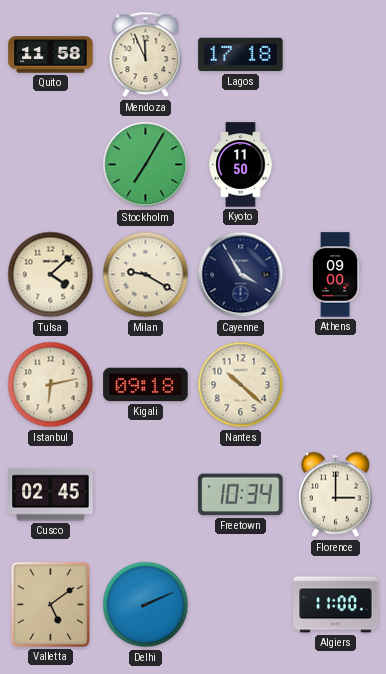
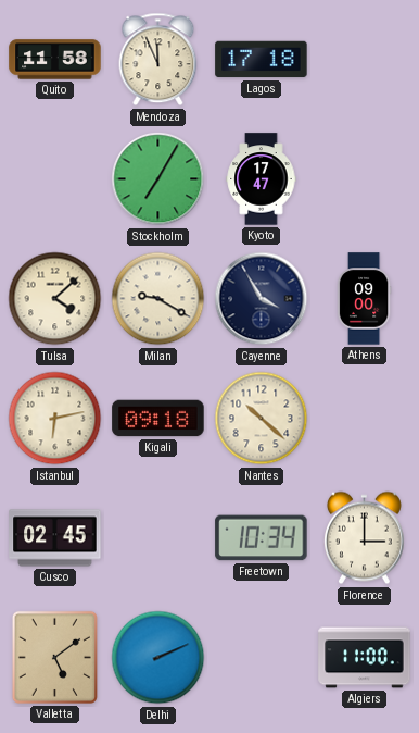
Kyoto: 11:50 -> 17:47 (262, 179)
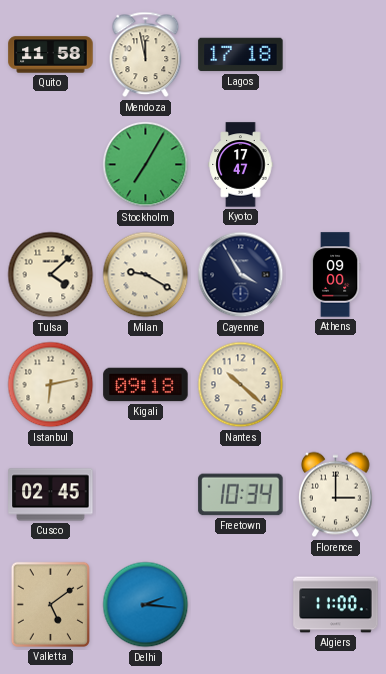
Mendoza: 11:56 -> 11:58 (146, 55)
Delhi: 2:11 -> 2:16 (146, 605)
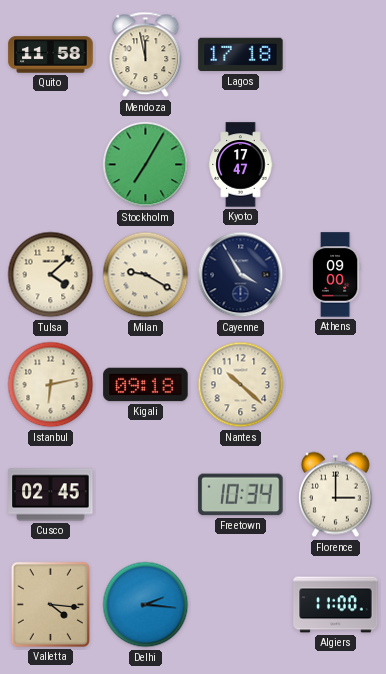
Valletta: 5:09 -> 4:16 (50, 604)
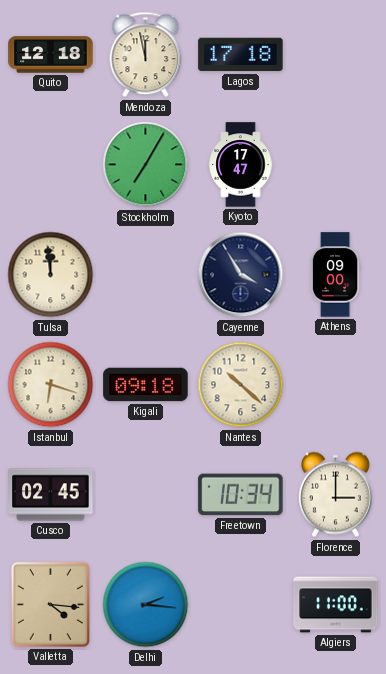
Quito: 11:58 -> 12:18 (51, 55)
Tulsa: 4:08 -> 11:59 (51, 275)
Milan: 9:20 -> none (146, 275)
Istanbul: 6:13 -> 6:18 (51, 385)
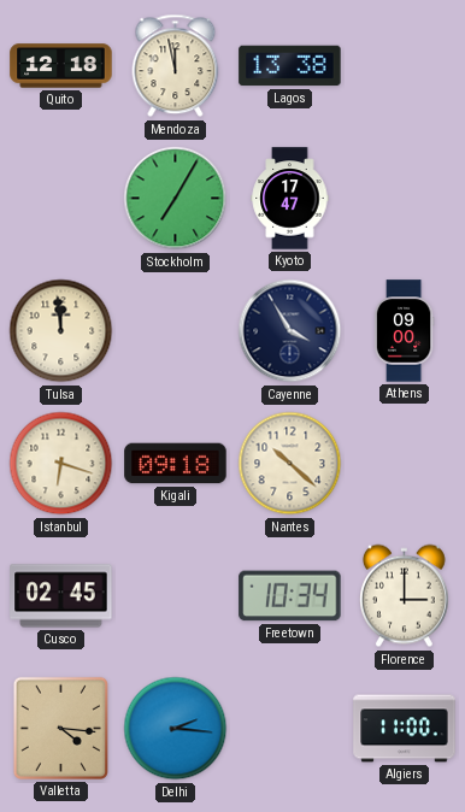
Lagos: 17:18 -> 13:38 (290, 66)
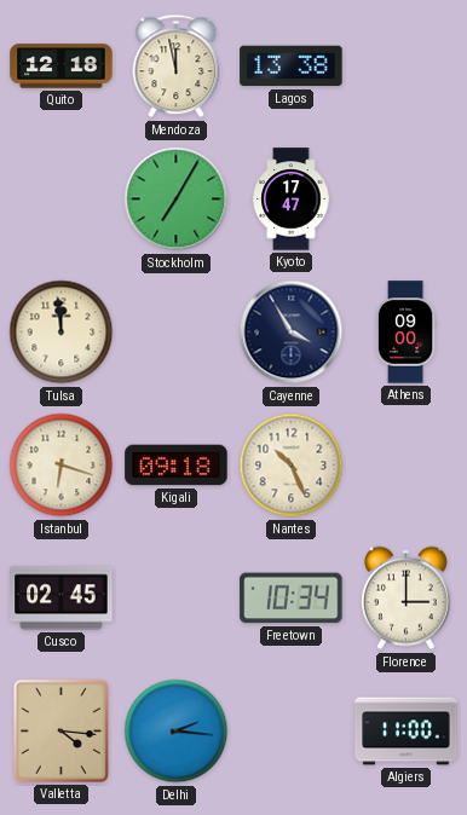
Nantes: 10:22 -> 10:26 (292, 466)
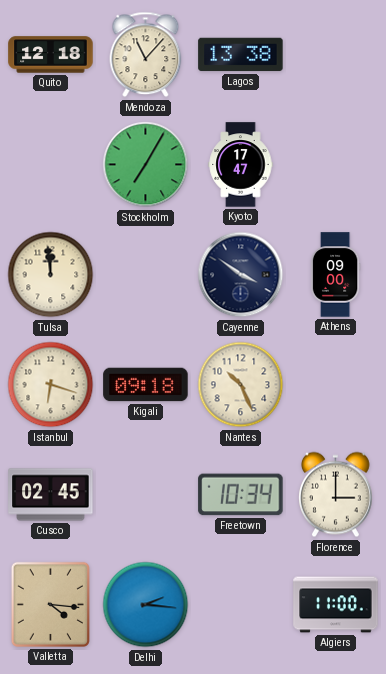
Mendoza: 11:58 -> 11:07 (146, 55)
Cayenne: 3:55 -> 3:51 (241, 275)
